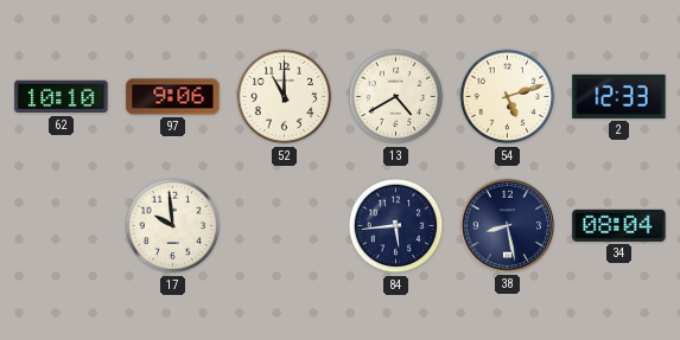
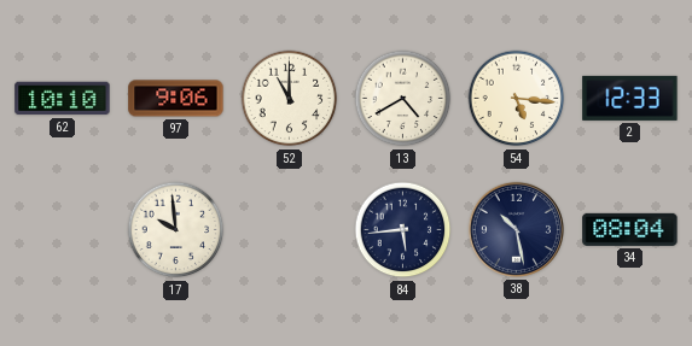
54: 5:12 -> 5:16 (517, 99)
38: 8:28 -> 10:28 (516, 229)
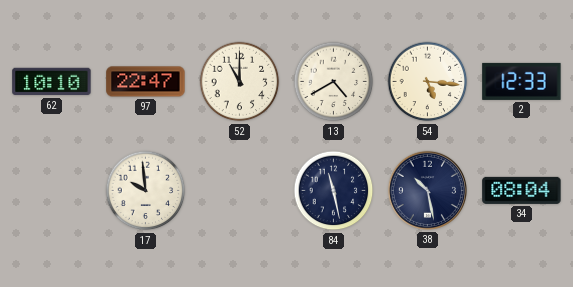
97: 9:06 -> 22:47 (146, 82)
84: 5:44 -> 11:28 (334, 191)
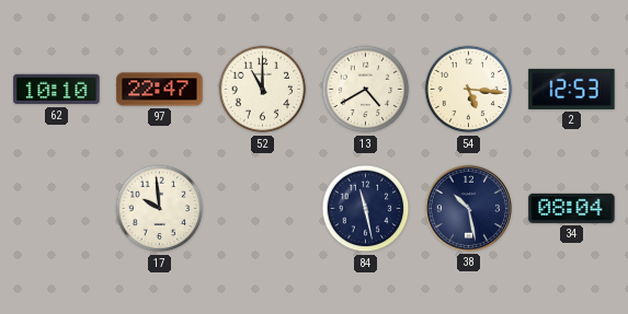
2: 12:33 -> 12:53 (572, 89)
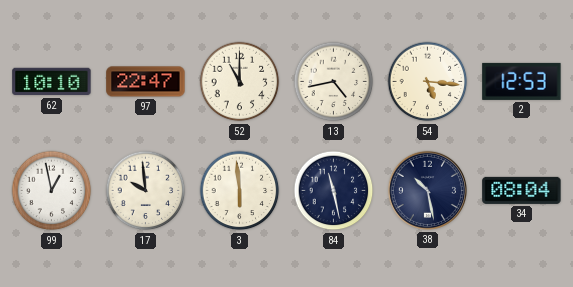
13: 4:40 -> 4:43 (334, 82)
99: none -> 12:58 (52, 191)
3: none -> 5:59 (240, 191)
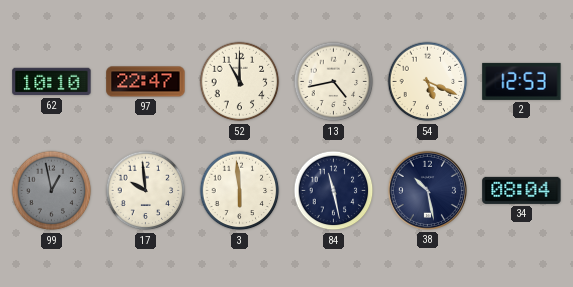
54: 5:16 -> 5:19 (428, 82)
99 dial: white -> grey (52, 191)
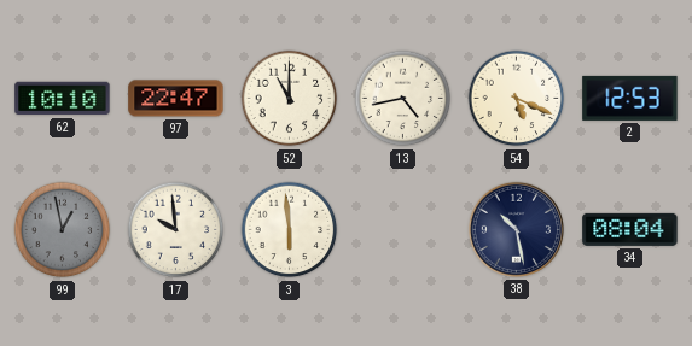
84: 11:28 -> none (334, 191)
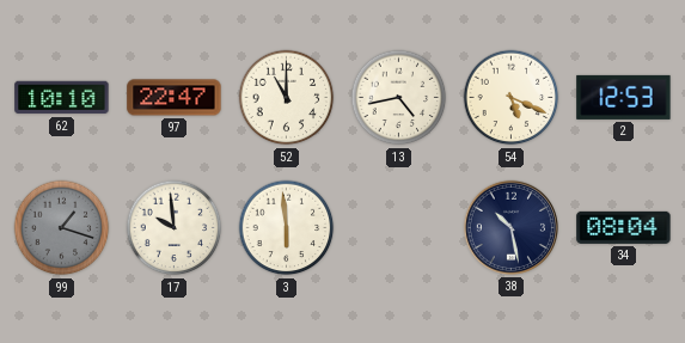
99: 12:58 -> 1:18 (62, 228)
